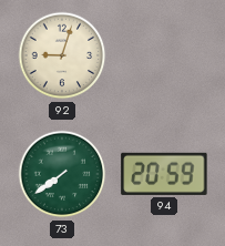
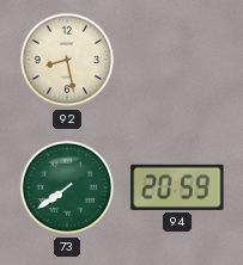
92: 9:03 -> 8:28 (67, 60)
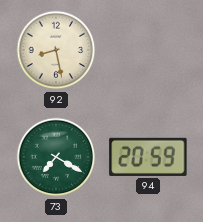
73: 7:39 -> 7:20 (56, 157)
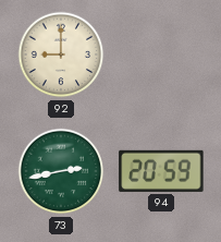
92: 8:28 -> 9:00 (61, 55)
73: 7:20 -> 2:43 (61, 171)
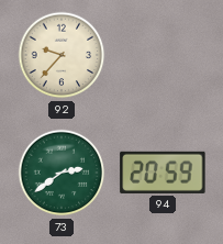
92: 9:00 -> 9:37 (62, 55)
73: 2:43 -> 2:39 (62, 173)
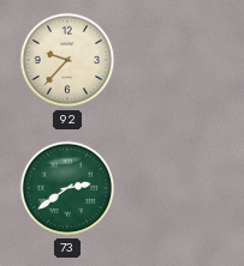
94: 20:59 -> none (163, 173)
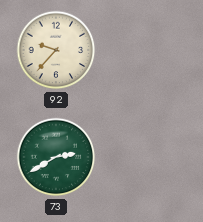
73: 2:39 -> 2:40 (56, 157)
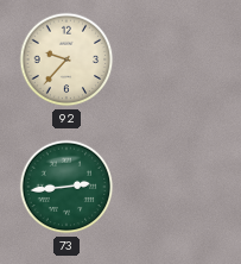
73: 2:40 -> 2:44 (66, 187)
